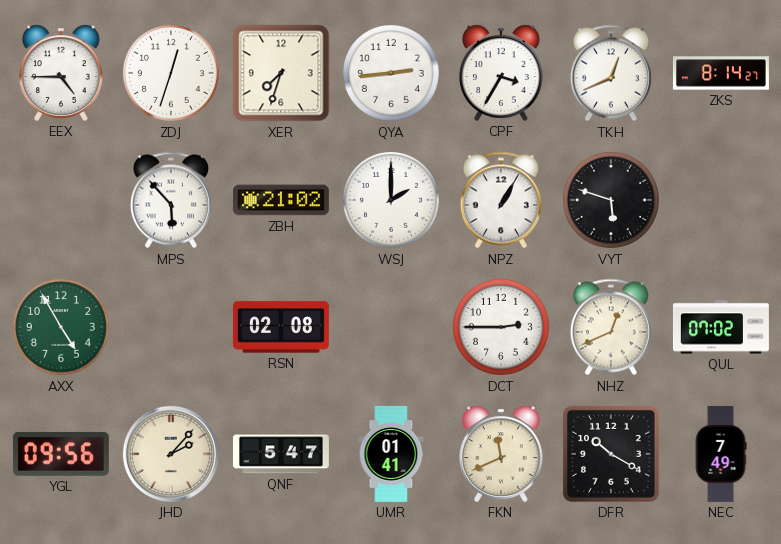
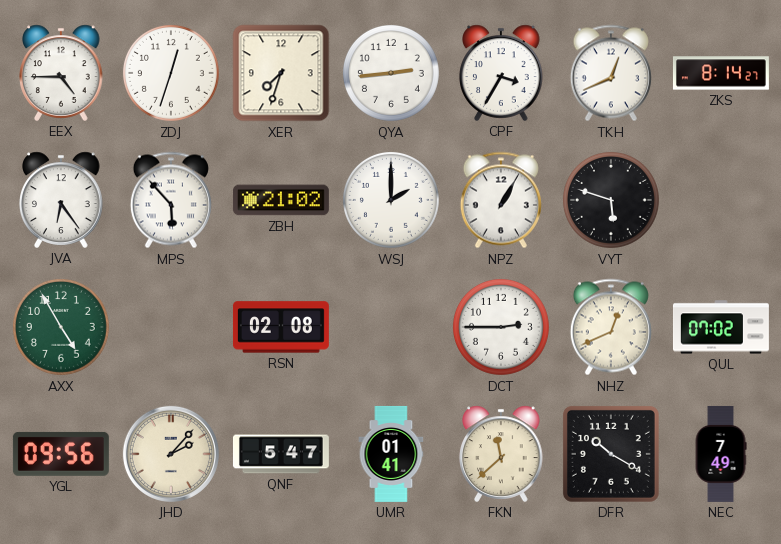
JVA: none -> 6:24 (61, 200)
FKN: 11:41 -> 11:38 (501, 454)
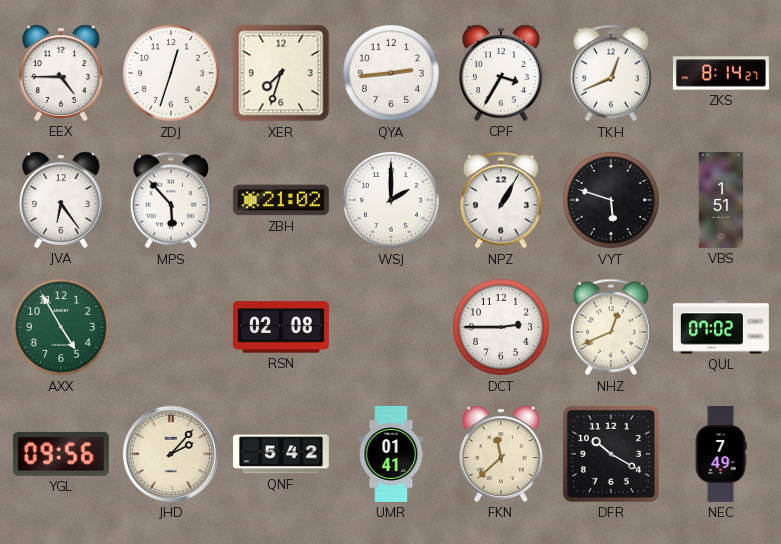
VBS: none -> 1:51 (721, 200)
QNF: 5:47 -> 5:42 (281, 454)
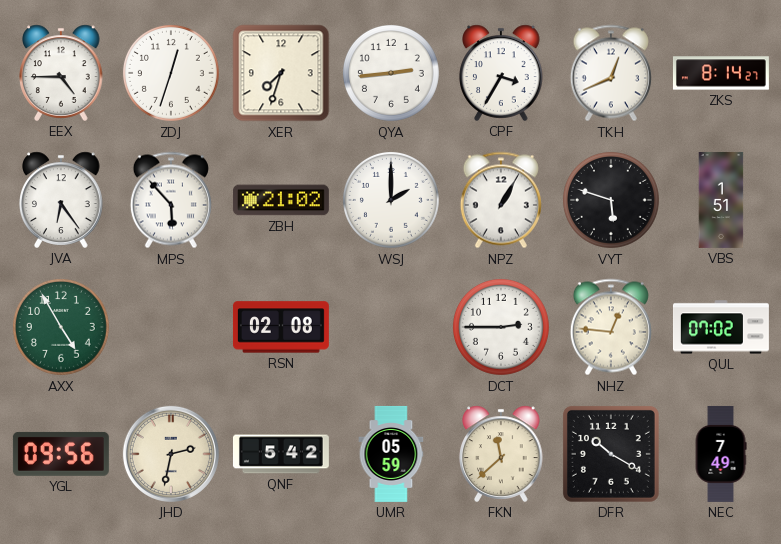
NHZ: 12:41 -> 12:46 (611, 327)
JHD: 2:07 -> 2:32 (171, 454)
UMR: 01:41 -> 05:59 (391, 454)
